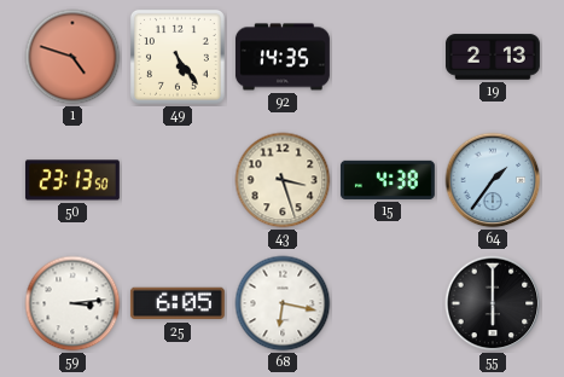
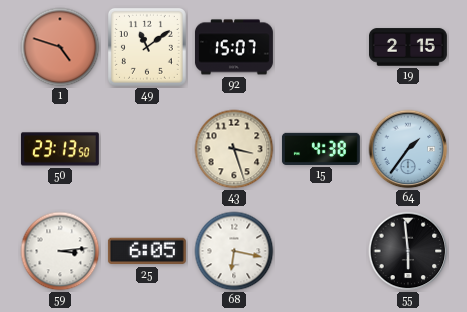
49: 5:24 -> 11:09 (147, 47)
92: 14:35 -> 15:07 (234, 47)
19: 2:13 -> 2:15 (409, 47)
55: 6:00 -> 5:59 (408, 251)
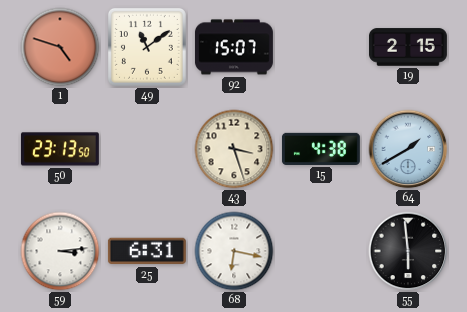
64: 1:36 -> 1:40 (408, 149)
25: 6:05 -> 6:31 (147, 251)
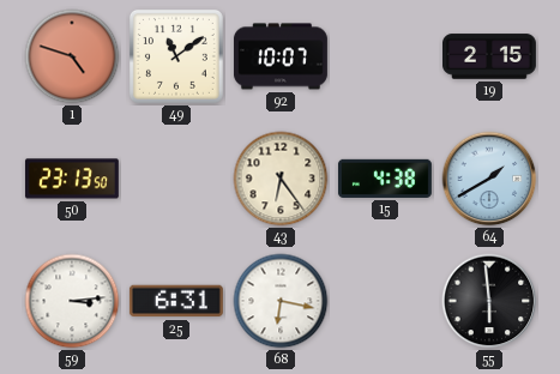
92: 15:07 -> 10:07 (281, 56)
43: 3:27 -> 6:24 (281, 179)
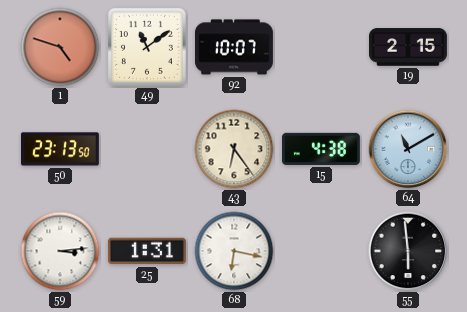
64: 1:40 -> 11:10 (408, 149)
25: 6:31 -> 1:31 (147, 251)
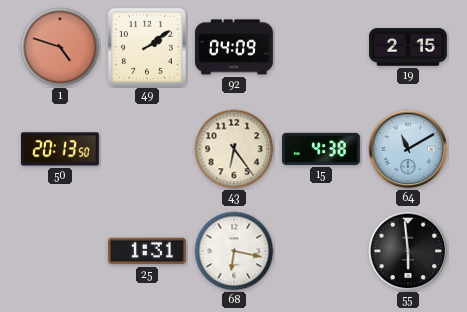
49: 11:09 -> 2:09 (147, 47)
92: 10:07 -> 04:09 (234, 47)
50: 23:13 -> 20:13 (60, 149)
59: 3:14 -> none (60, 251)
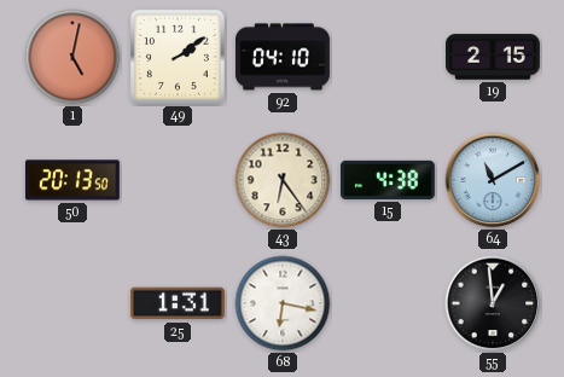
1: 4:48 -> 5:02 (72, 57)
92: 04:09 -> 04:10 (283, 57)
55: 5:59 -> 12:59 (493, 303)
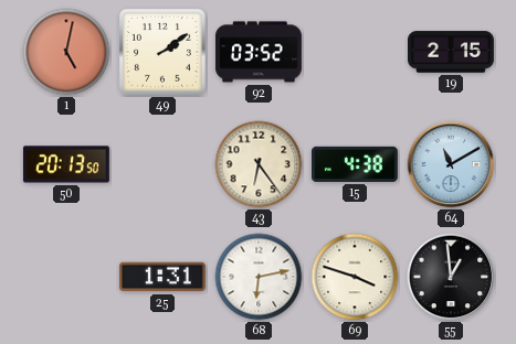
92: 04:10 -> 03:52 (259, 52)
68: 6:17 -> 6:13 (259, 277)
69: none -> 3:48 (355, 277)
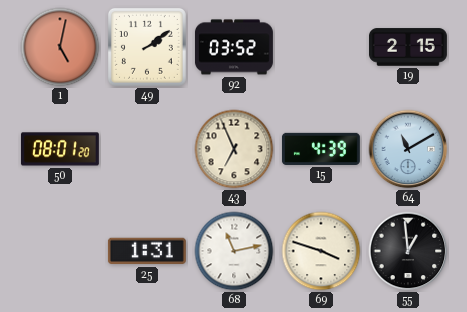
50: 20:13 -> 08:01 (60, 149)
43: 6:24 -> 6:56 (234, 149)
15: 4:38 -> 4:39 (321, 149)
68: 6:13 -> 11:13 (234, 251)
